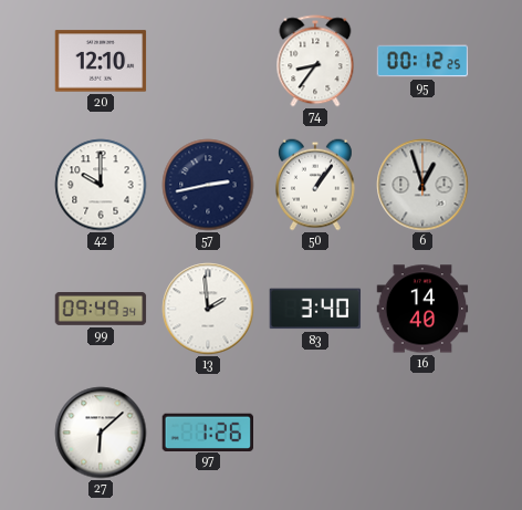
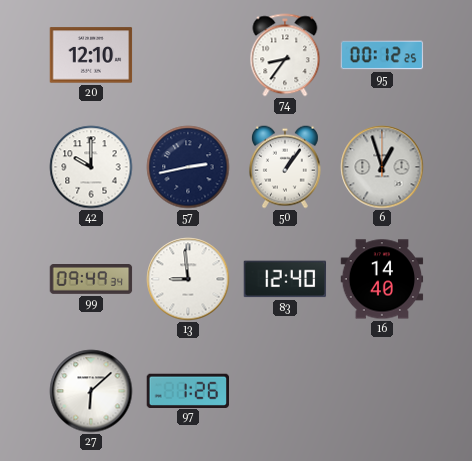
13: 1:59 -> 8:59 (188, 279)
83: 3:40 -> 12:40 (285, 279)
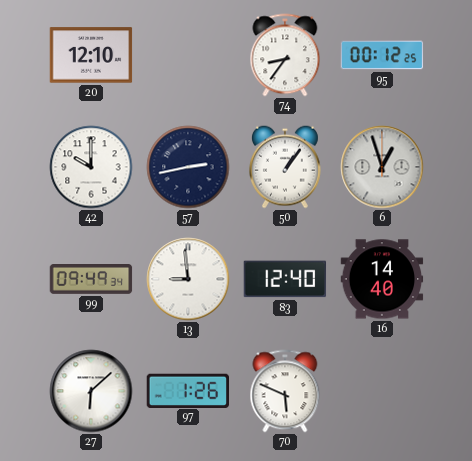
70: none -> 5:49 (285, 391)
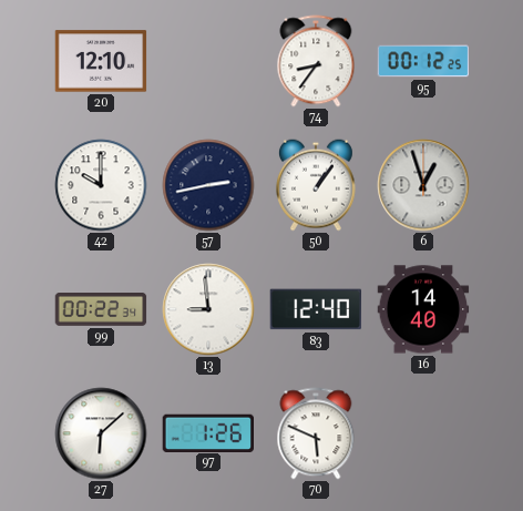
99: 09:49 -> 00:22 (101, 310)
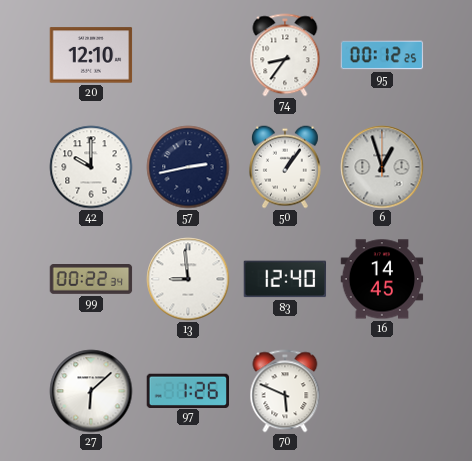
16: 14:40 -> 14:45 (382, 279)
